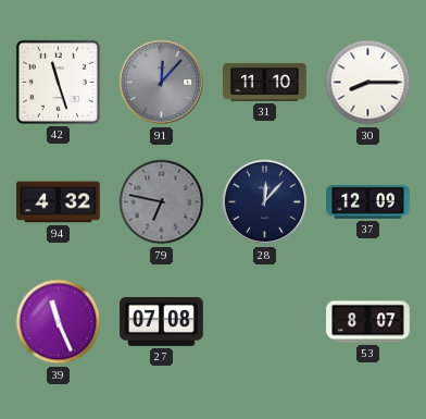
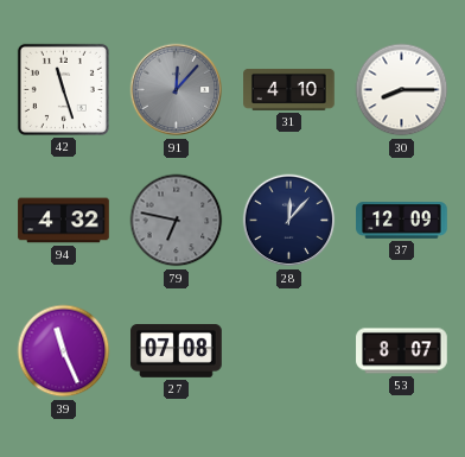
31: 11:10 -> 4:10 (289, 89)
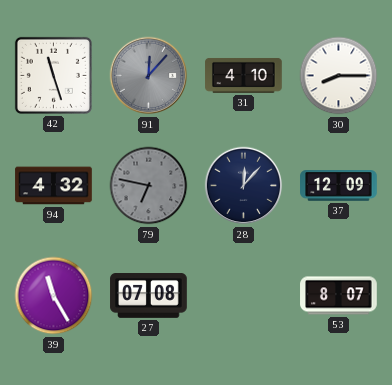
39: 11:26 -> 11:25 (54, 296)
